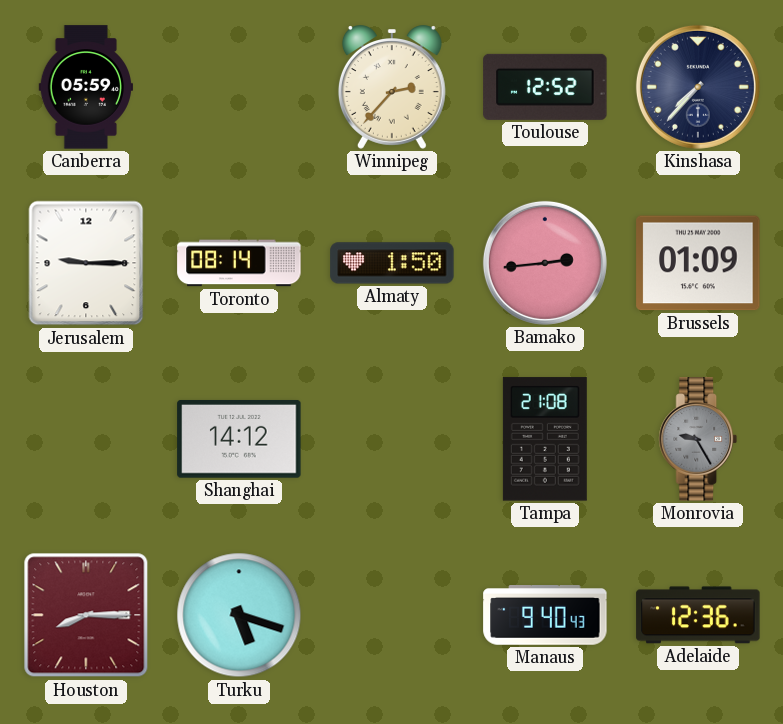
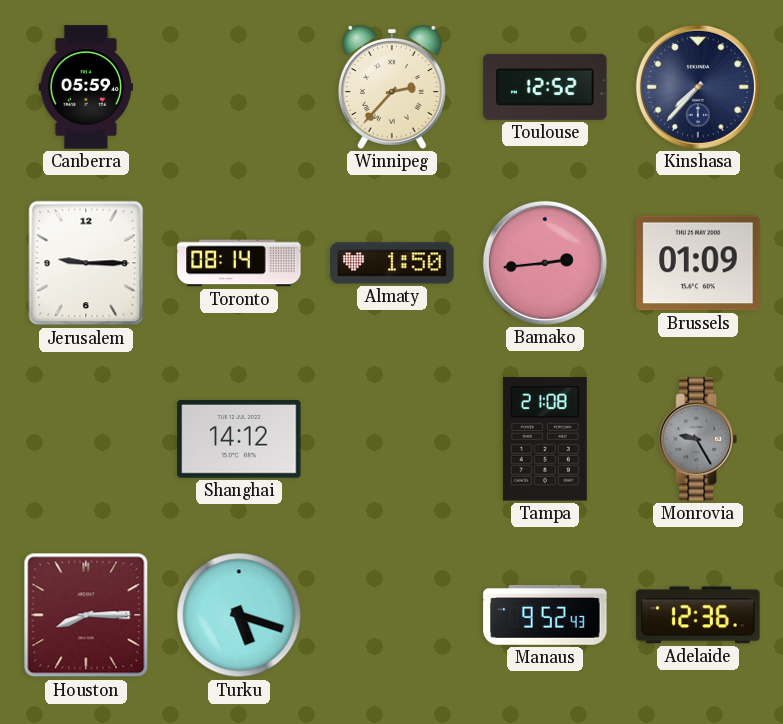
Manaus: 9:40 -> 9:52 (545, 616)
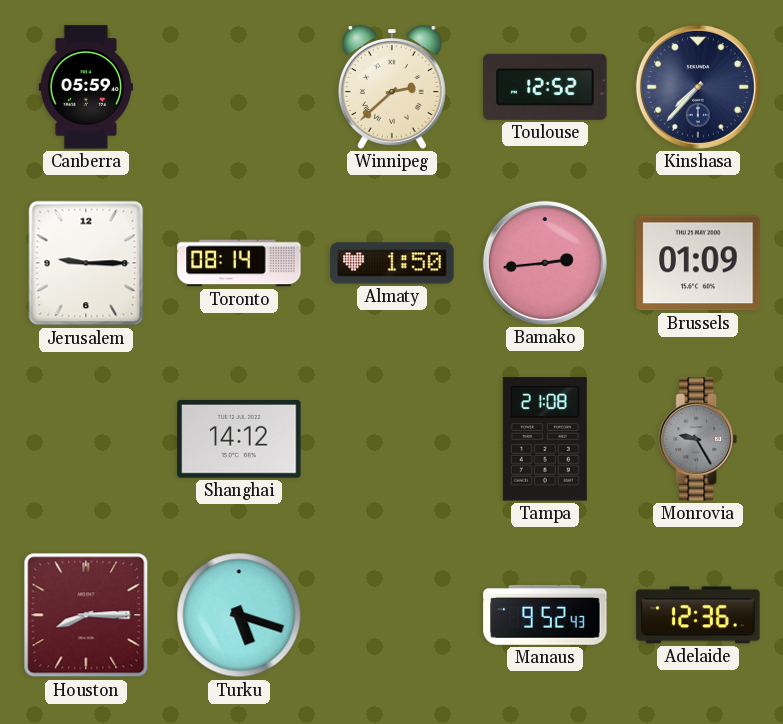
Winnipeg: 2:37 -> 2:38 (392, 87)
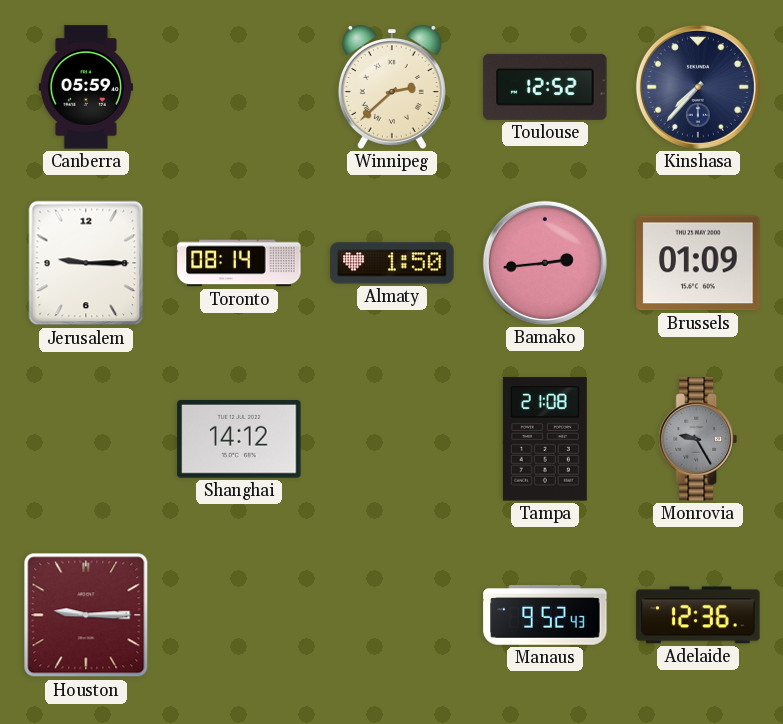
Houston: 8:15 -> 9:15 (86, 615)
Turku: 5:18 -> none (239, 615)
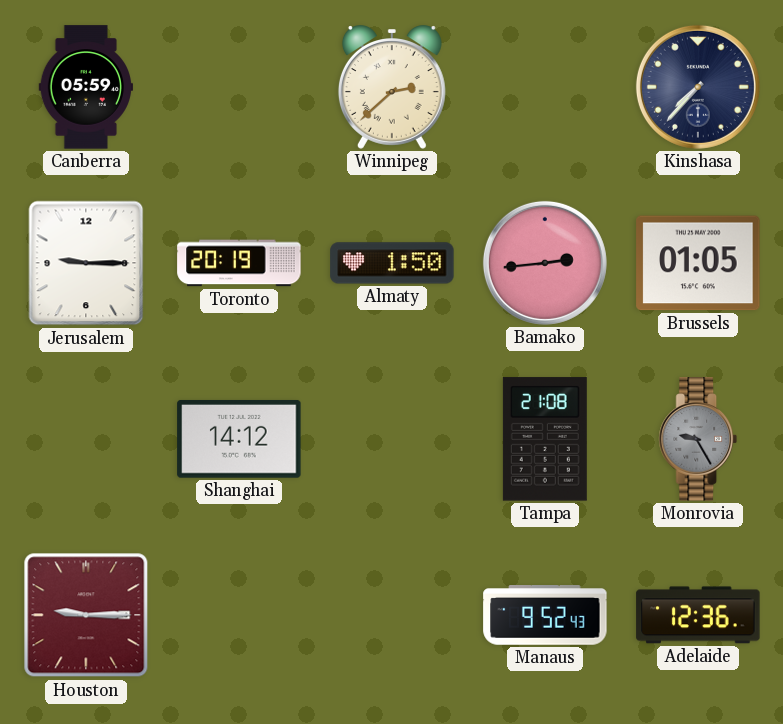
Toulouse: 12:52 -> none (545, 87)
Toronto: 08:14 -> 20:19 (239, 263)
Brussels: 01:09 -> 01:05 (698, 263)
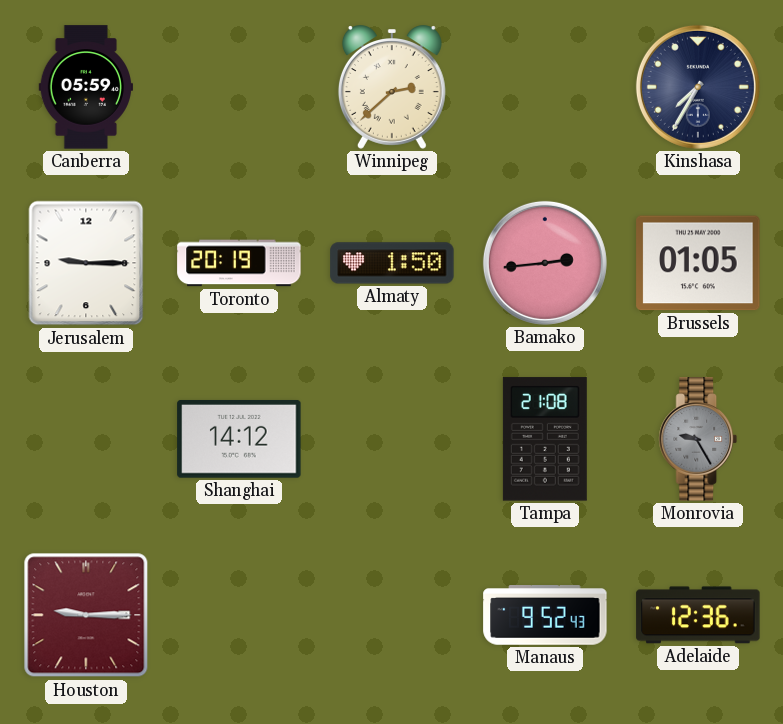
Kinshasa: 7:37 -> 7:35 (698, 87)
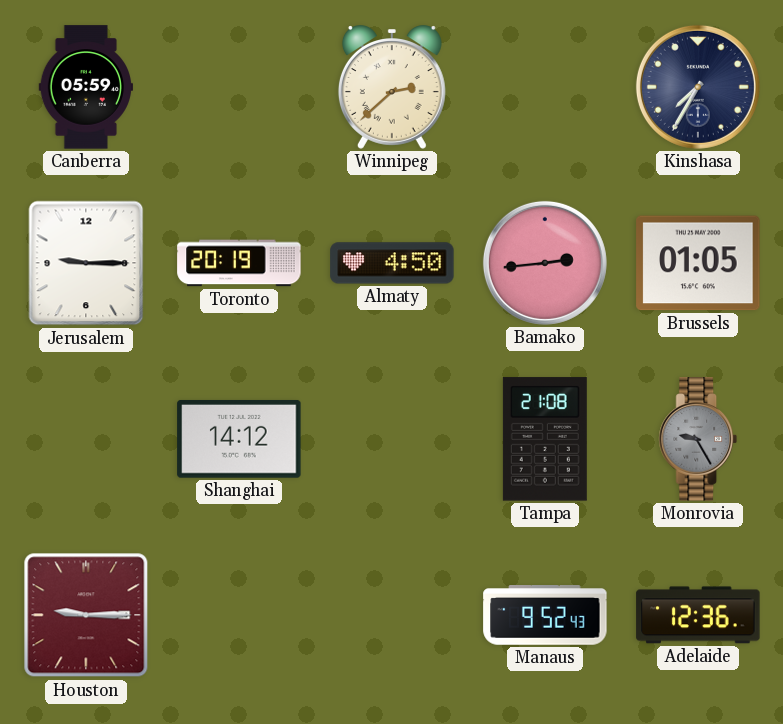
Almaty: 1:50 -> 4:50 (392, 263)
